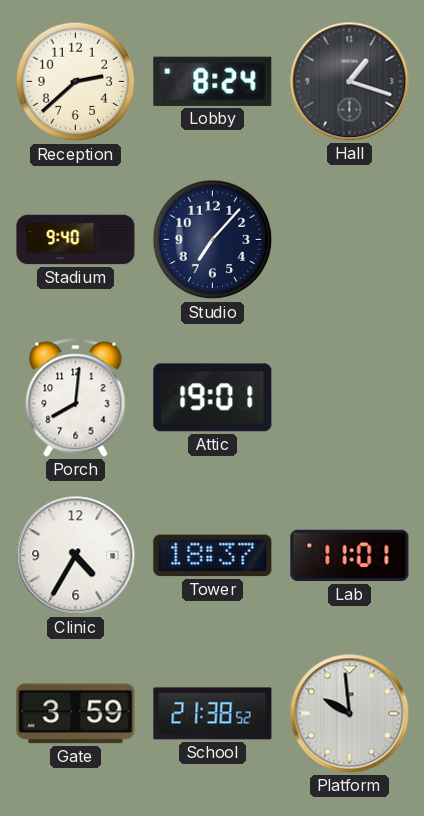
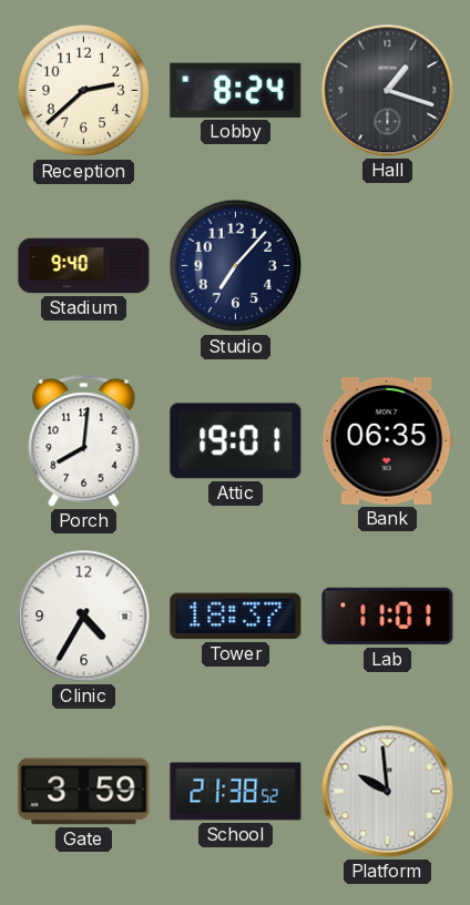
Bank: none -> 06:35 (387, 441)
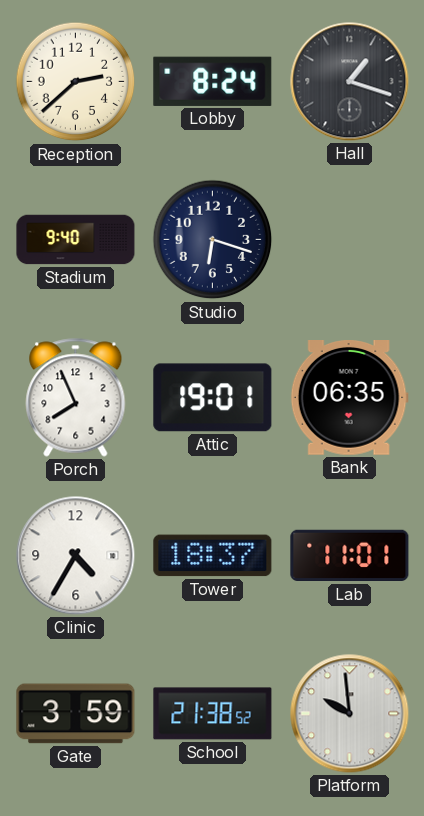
Studio: 7:07 -> 6:18 (213, 240)
Porch: 8:01 -> 7:56 (76, 398)
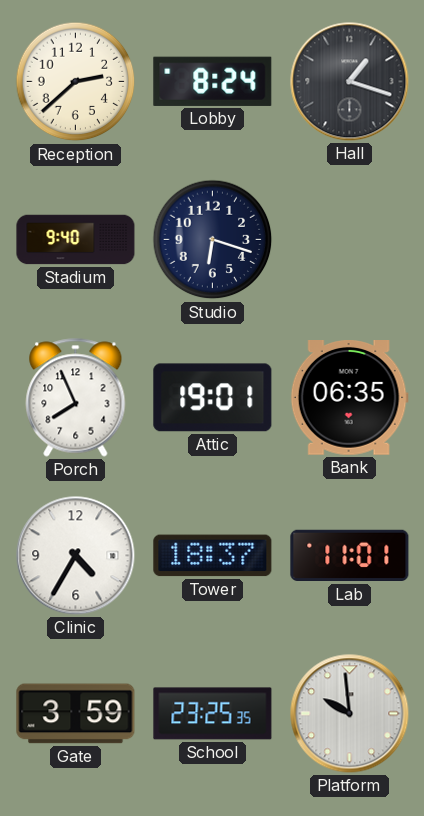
School: 21:38 -> 23:25 (213, 714)
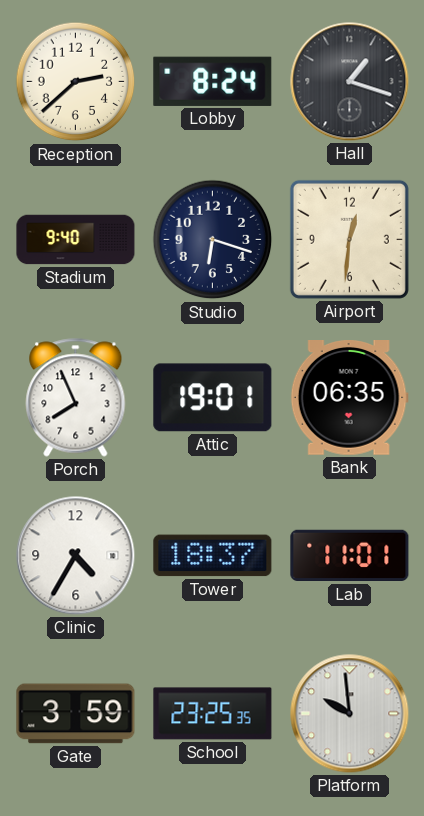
Airport: none -> 12:31 (349, 239)
